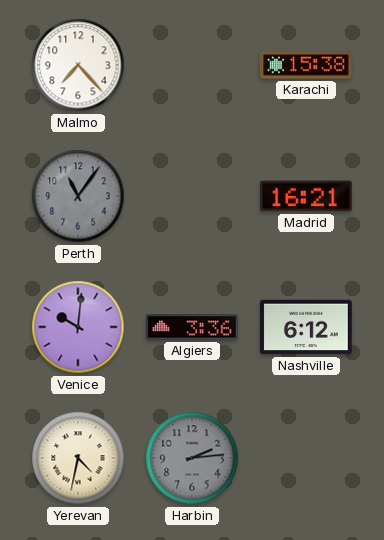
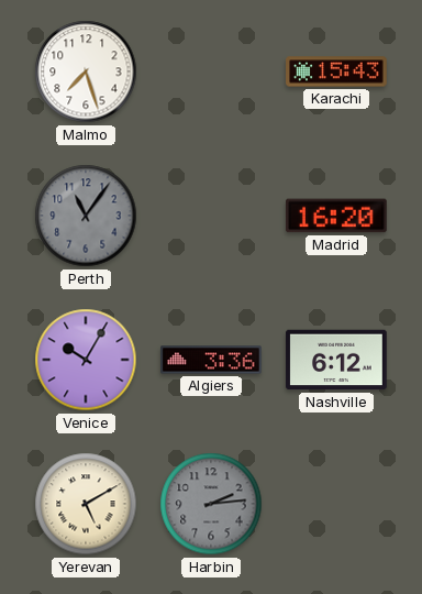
Malmo: 7:23 -> 7:27 (86, 71)
Karachi: 15:38 -> 15:43 (336, 71)
Madrid: 16:21 -> 16:20 (337, 216)
Venice: 10:01 -> 10:05 (86, 360)
Yerevan: 4:32 -> 5:10 (86, 504)
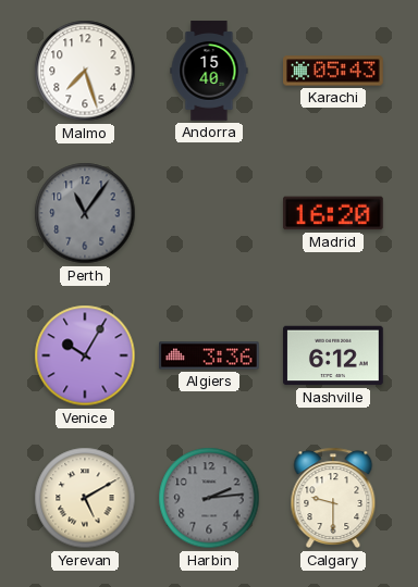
Andorra: none -> 15:40 (209, 71)
Karachi: 15:43 -> 05:43 (333, 71)
Calgary: none -> 9:30 (333, 498)
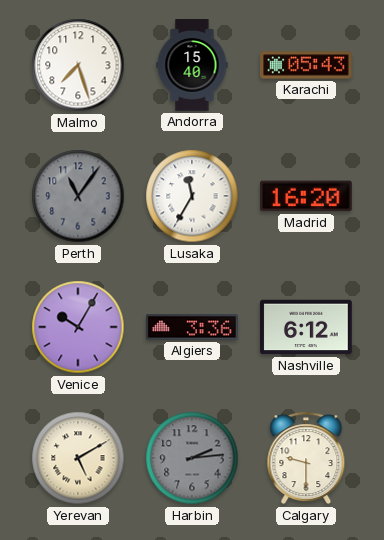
Lusaka: none -> 11:35 (192, 196)
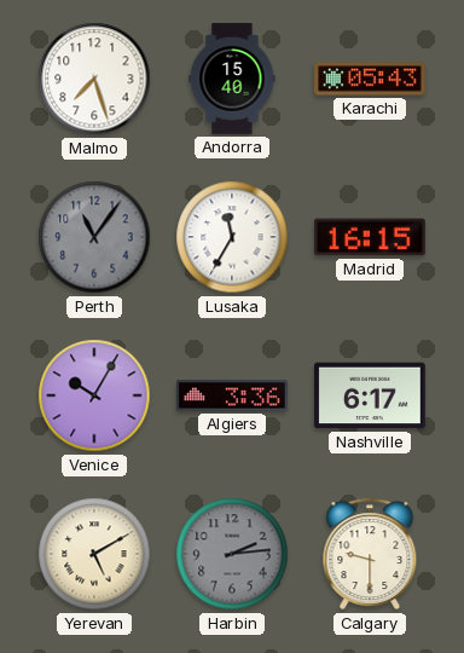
Madrid: 16:20 -> 16:15 (371, 237)
Nashville: 6:12 -> 6:17 (370, 395)
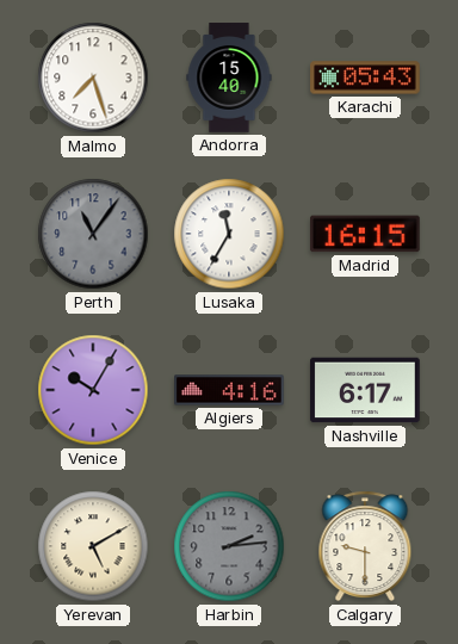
Algiers: 3:36 -> 4:16 (229, 390)
